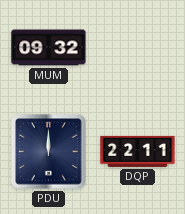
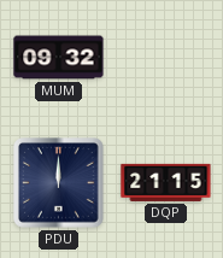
DQP: 22:11 -> 21:15 (166, 182)
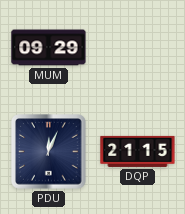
MUM: 09:32 -> 09:29 (49, 48)
PDU: 12:00 -> 12:04 (49, 152)
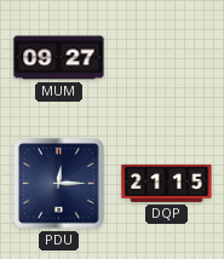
MUM: 09:29 -> 09:27 (59, 58)
PDU: 12:04 -> 12:15 (59, 184)
